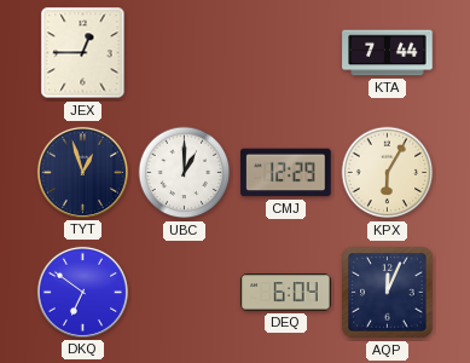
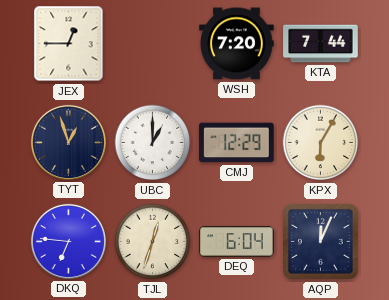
WSH: none -> 7:20 (237, 44)
DKQ: 6:51 -> 6:46 (68, 241)
TJL: none -> 12:33 (153, 242)
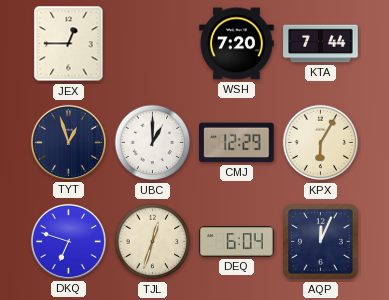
DKQ: 6:46 -> 6:48 (68, 241)
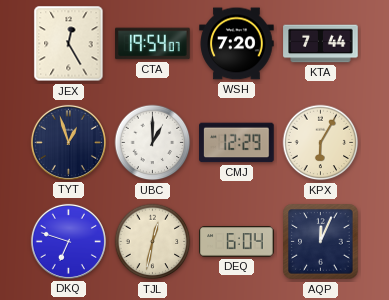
JEX: 12:45 -> 12:25 (69, 44)
CTA: none -> 19:54 (153, 44)
TJL: 12:33 -> 12:32 (153, 242)
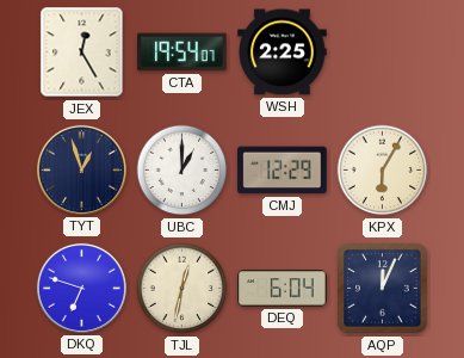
WSH: 7:20 -> 2:25 (283, 53)
KTA: 7:44 -> none (321, 44)
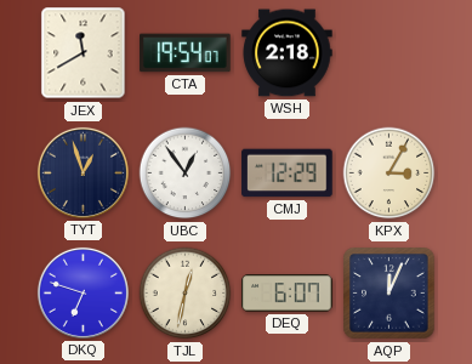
JEX: 12:25 -> 11:40 (84, 53)
WSH: 2:25 -> 2:18 (288, 53)
UBC: 1:00 -> 12:54 (186, 174)
KPX: 6:05 -> 3:05 (389, 174)
DEQ: 6:04 -> 6:07 (288, 294)
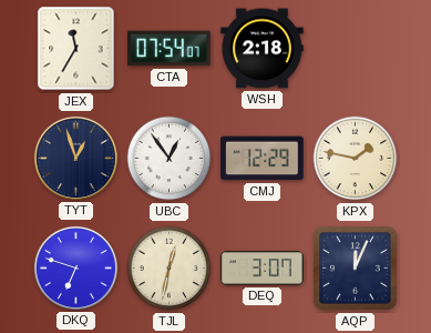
JEX: 11:40 -> 11:35 (76, 49)
CTA: 19:54 -> 07:54 (170, 49)
KPX: 3:05 -> 1:47 (356, 159)
DEQ: 6:07 -> 3:07 (263, 269)
